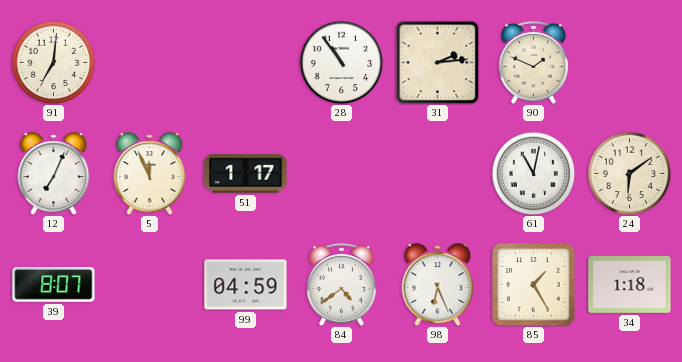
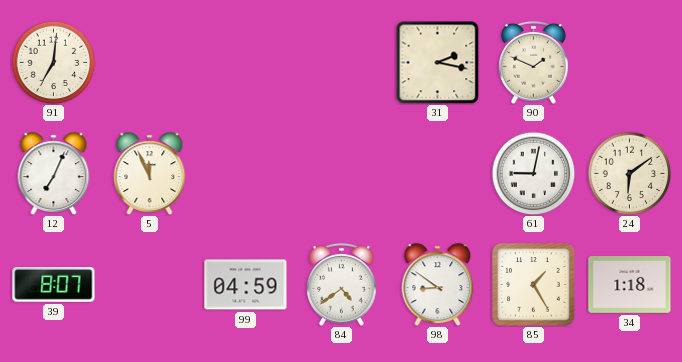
28: 10:54 -> none (341, 62)
31: 2:14 -> 2:17 (437, 62)
51: 1:17 -> none (246, 174)
61: 11:02 -> 9:02 (533, 173)
98: 6:26 -> 8:51 (438, 284)
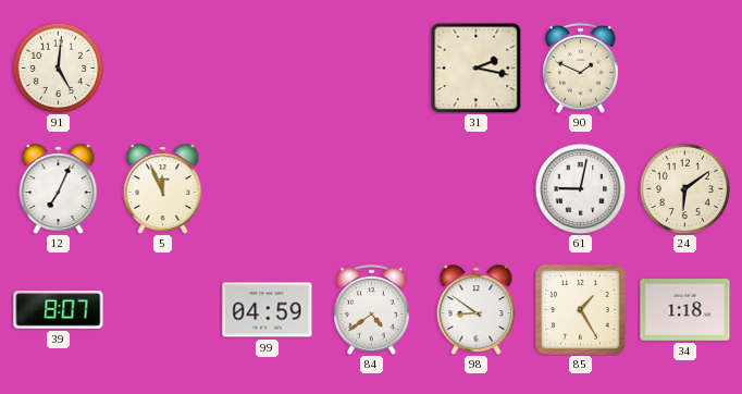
91: 7:01 -> 5:01 (58, 67)
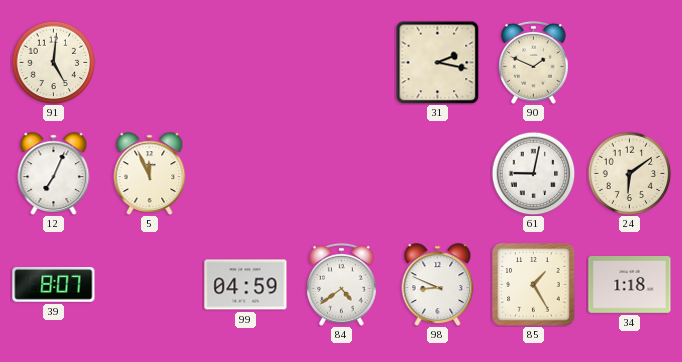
98: 8:51 -> 8:49 (438, 284)
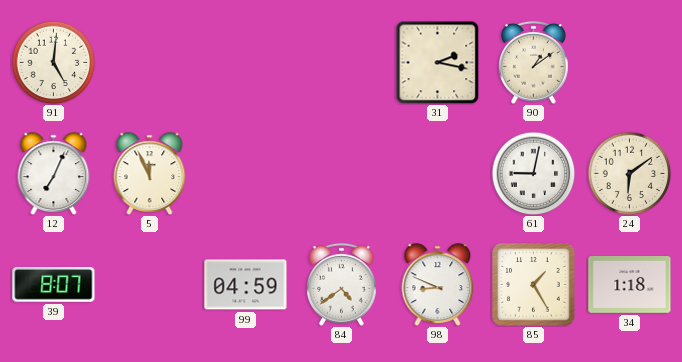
90: 1:49 -> 1:09 (534, 62)
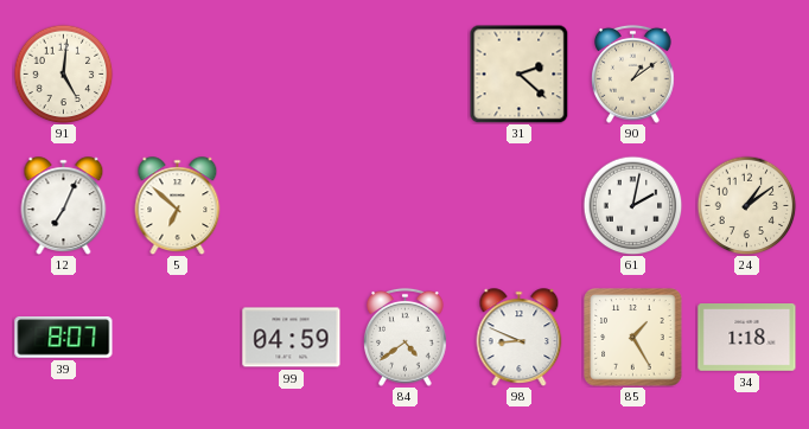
31: 2:17 -> 2:22 (518, 73)
5: 11:56 -> 6:52 (178, 205)
61: 9:02 -> 2:02 (632, 205)
24: 6:09 -> 1:09 (746, 205)
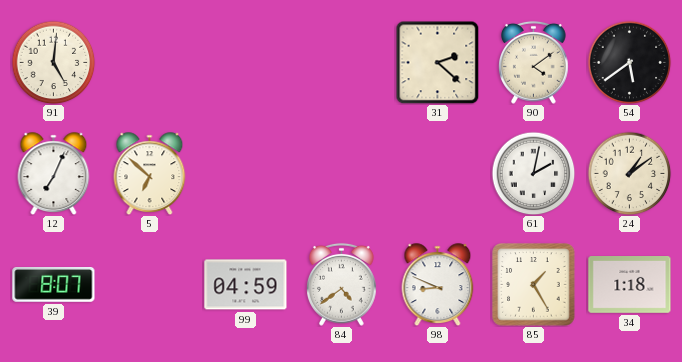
90: 1:09 -> 4:09 (534, 62)
54: none -> 5:39 (629, 62)
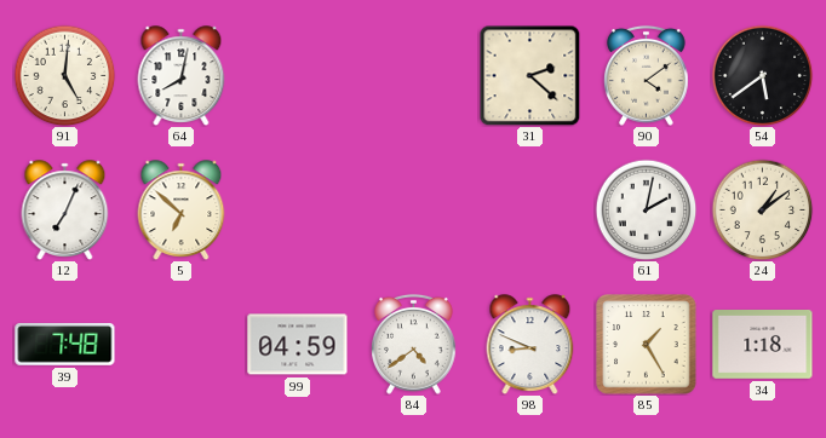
64: none -> 8:02 (182, 75)
39: 8:07 -> 7:48 (65, 345)
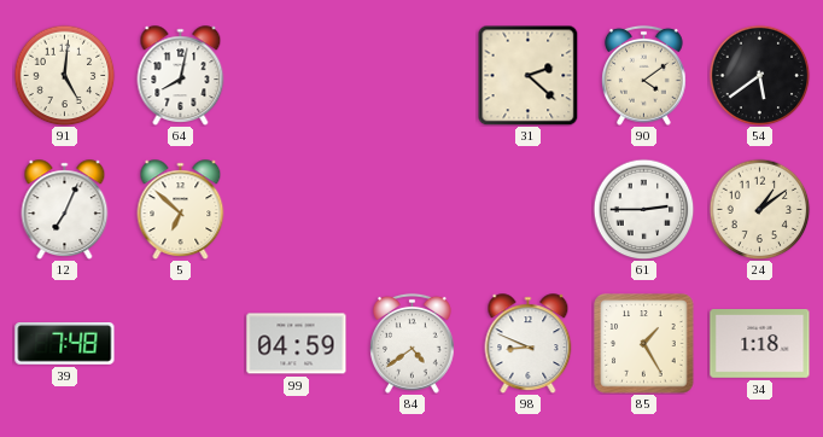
61: 2:02 -> 2:45 (643, 209)
